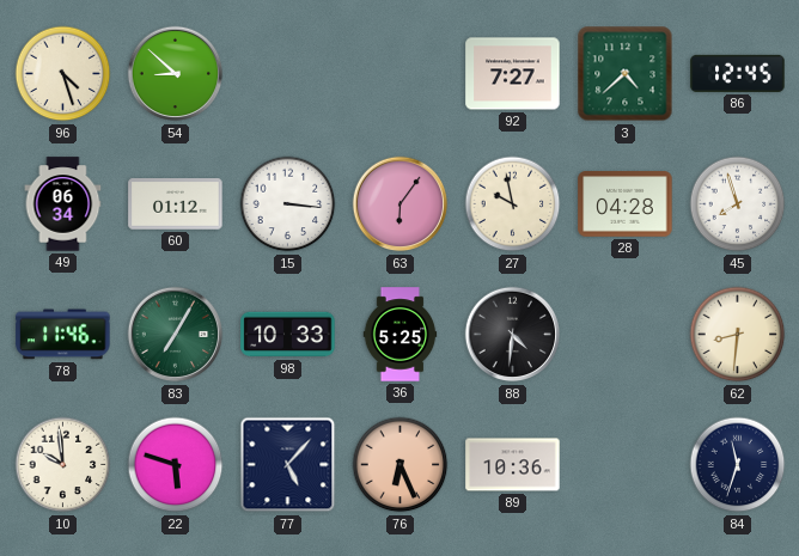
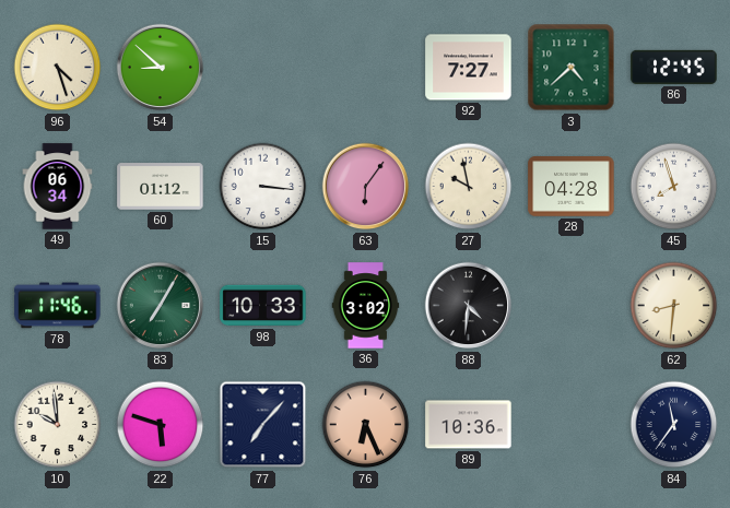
36: 5:25 -> 3:02 (366, 306)
77: 5:07 -> 7:07 (263, 425)
84: 11:33 -> 11:36 (674, 425)
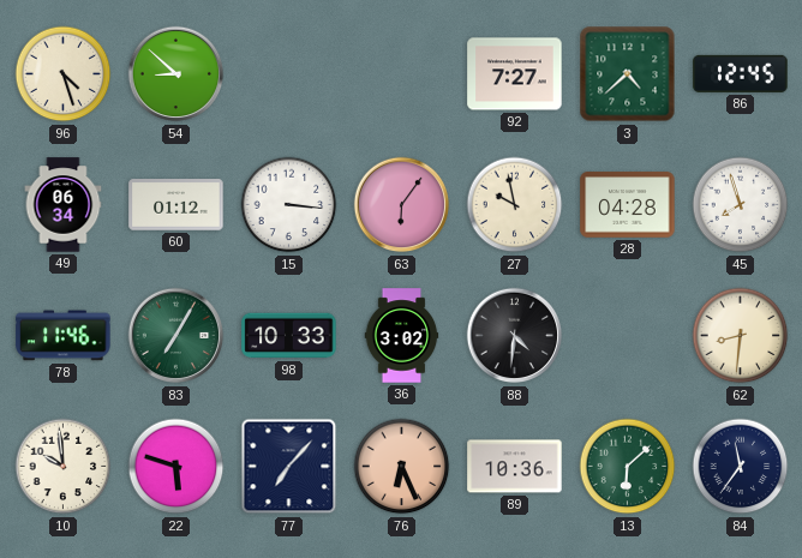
13: none -> 6:08 (628, 467)
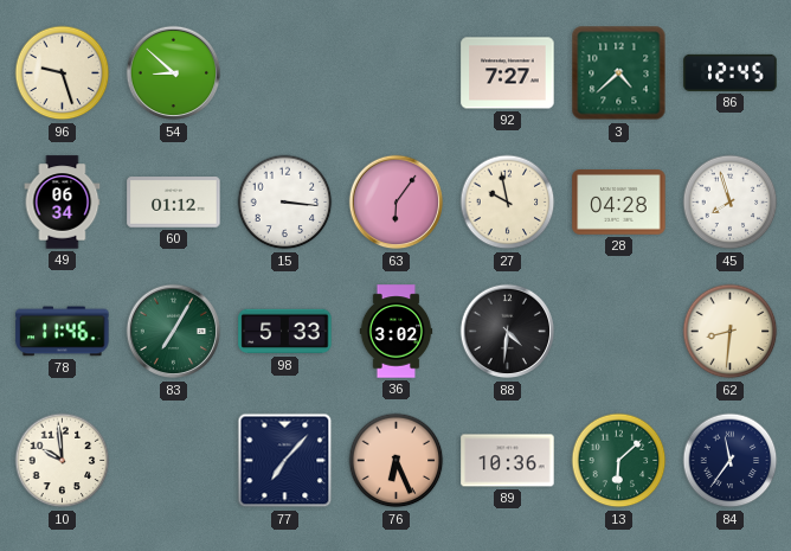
96: 4:27 -> 9:27 (63, 73)
98: 10:33 -> 5:33 (285, 332)
22: 5:48 -> none (176, 467)
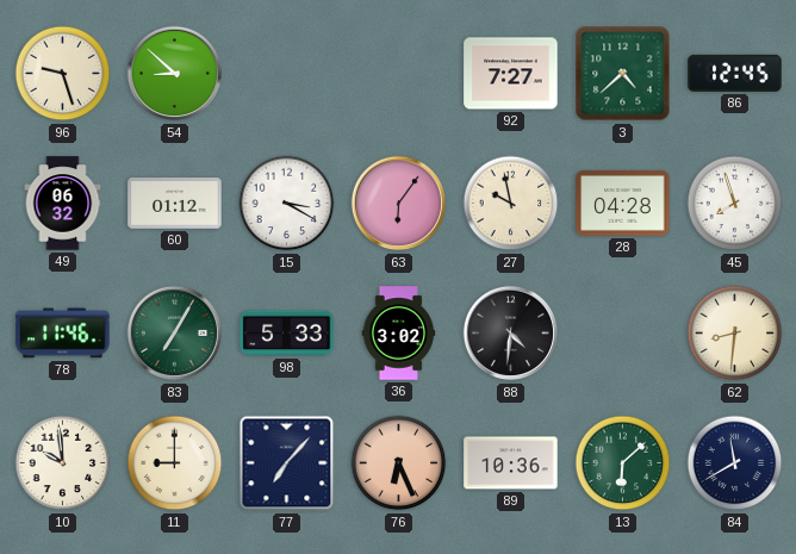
49: 06:34 -> 06:32 (63, 204)
15: 3:16 -> 3:20 (287, 204)
11: none -> 9:00 (175, 463)
84: 11:36 -> 11:40 (735, 463)
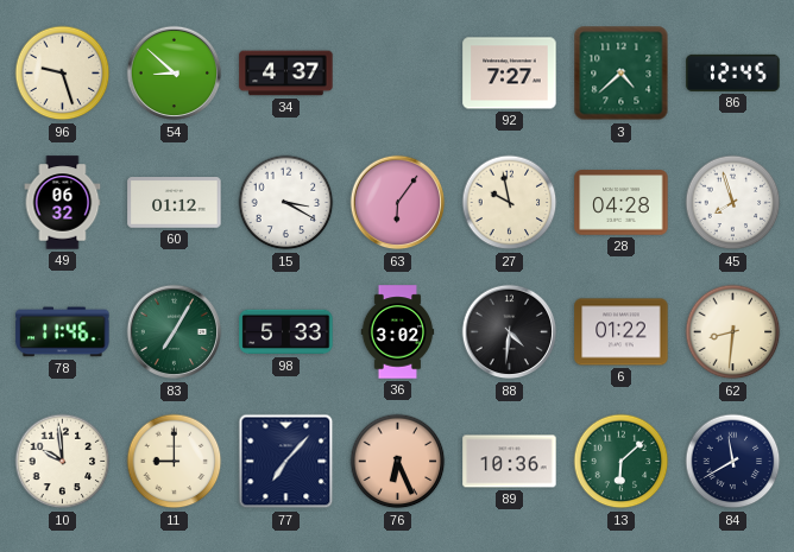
34: none -> 4:37 (286, 74)
6: none -> 01:22 (622, 332)
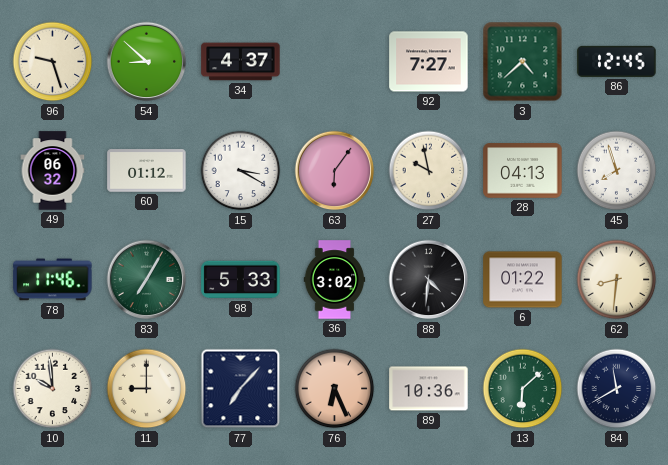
28: 04:28 -> 04:13 (523, 171)
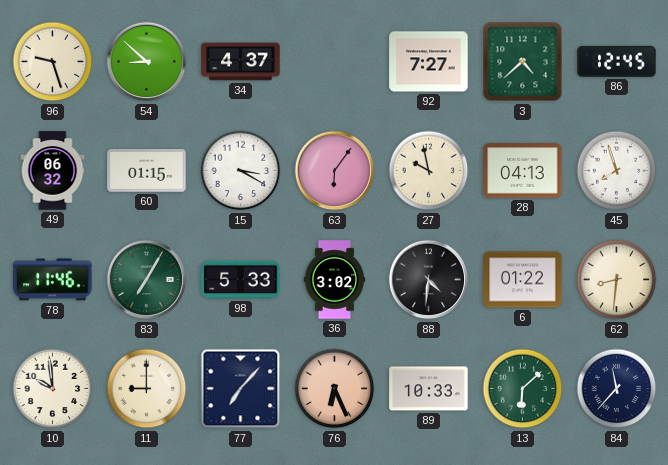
60: 01:12 -> 01:15 (147, 171)
89: 10:36 -> 10:33 (429, 389)
84: 11:40 -> 11:37 (617, 389)
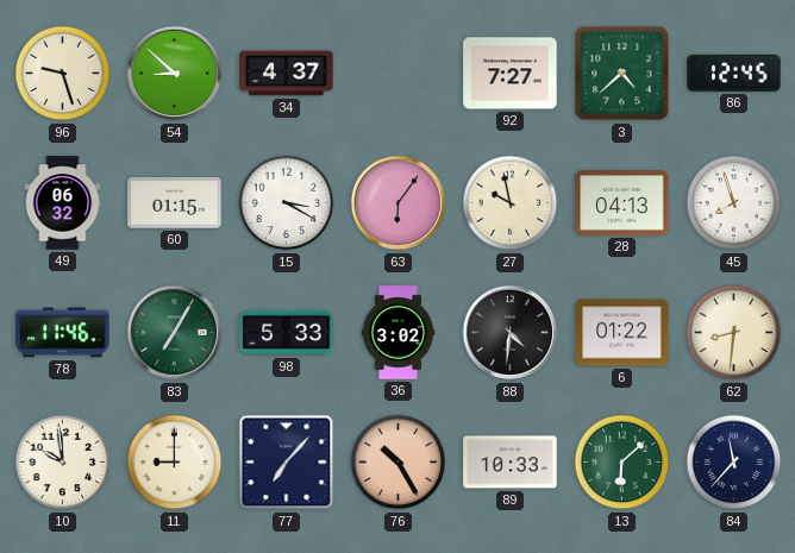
76: 6:26 -> 10:25 (399, 463)
